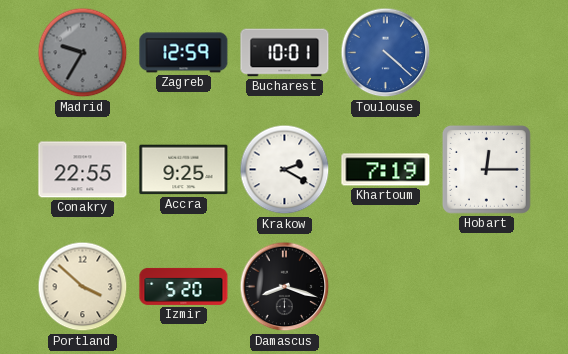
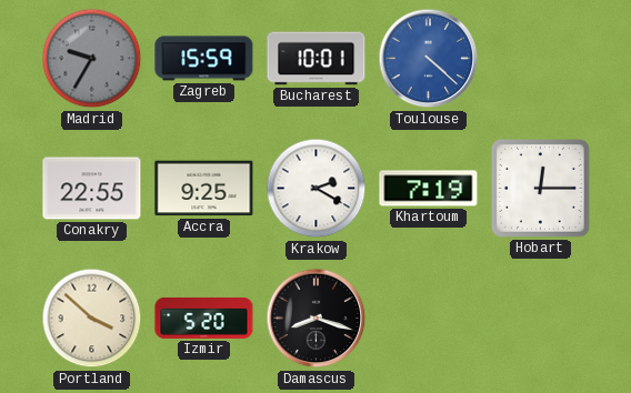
Zagreb: 12:59 -> 15:59 (204, 59)
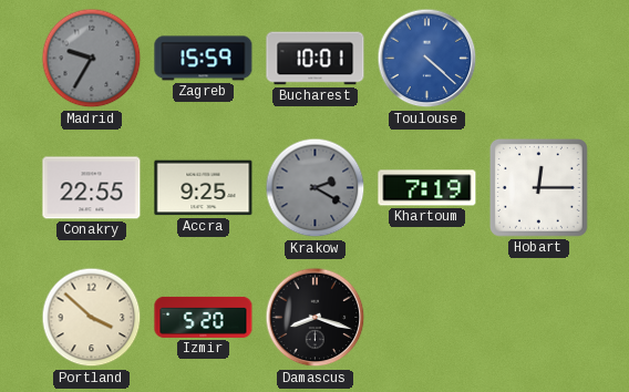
Krakow dial: white -> grey (316, 188)
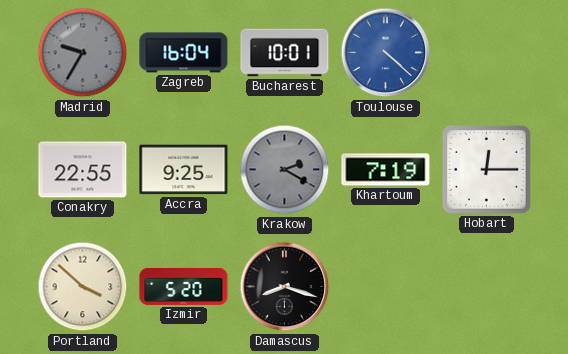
Zagreb: 15:59 -> 16:04 (184, 53)
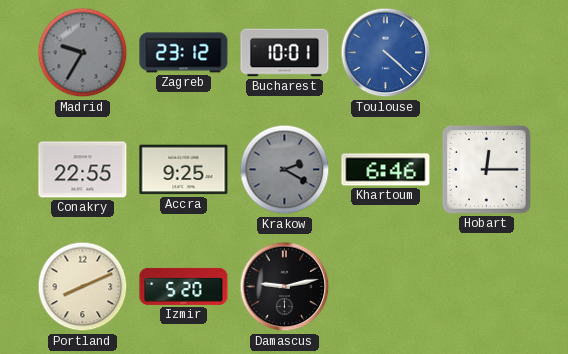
Zagreb: 16:04 -> 23:12 (184, 53)
Khartoum: 7:19 -> 6:46 (386, 170)
Portland: 3:52 -> 8:11 (83, 287)
Damascus: 8:18 -> 9:13 (285, 287)
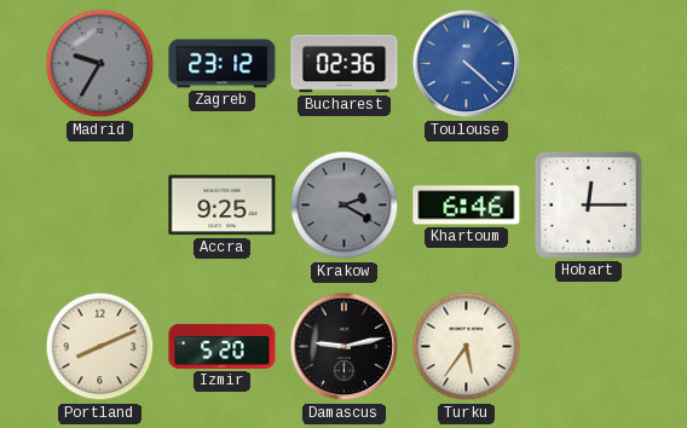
Bucharest: 10:01 -> 02:36 (345, 64)
Conakry: 22:55 -> none (83, 170)
Turku: none -> 5:36 (467, 347)
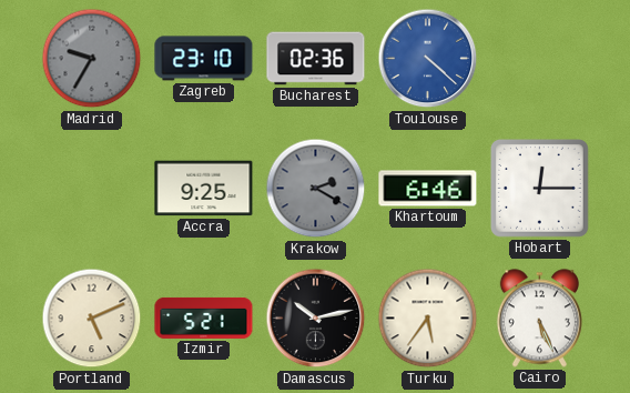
Zagreb: 23:12 -> 23:10 (204, 59)
Portland: 8:11 -> 5:11 (92, 319)
Izmir: 5:20 -> 5:21 (204, 318)
Damascus: 9:13 -> 10:13 (316, 319)
Cairo: none -> 5:26 (539, 319)
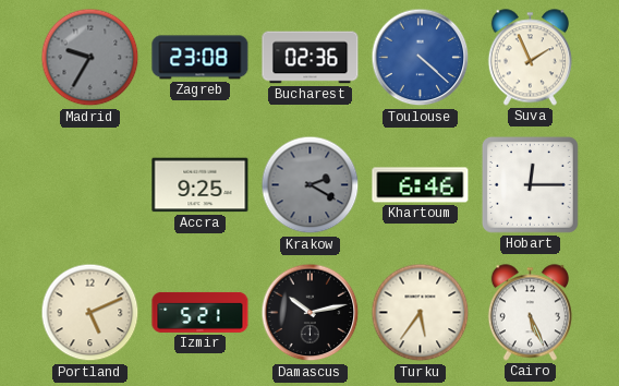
Zagreb: 23:10 -> 23:08 (201, 58)
Suva: none -> 1:56 (530, 58)
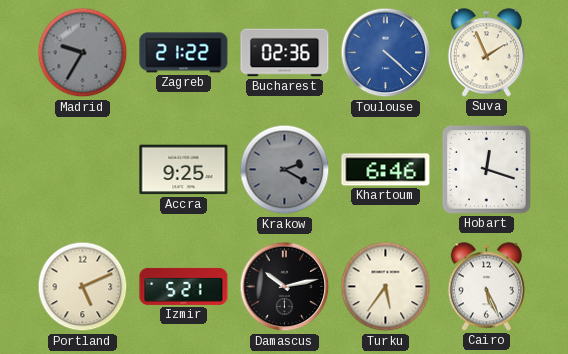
Zagreb: 23:08 -> 21:22 (184, 53)
Hobart: 12:15 -> 12:18 (486, 169)
